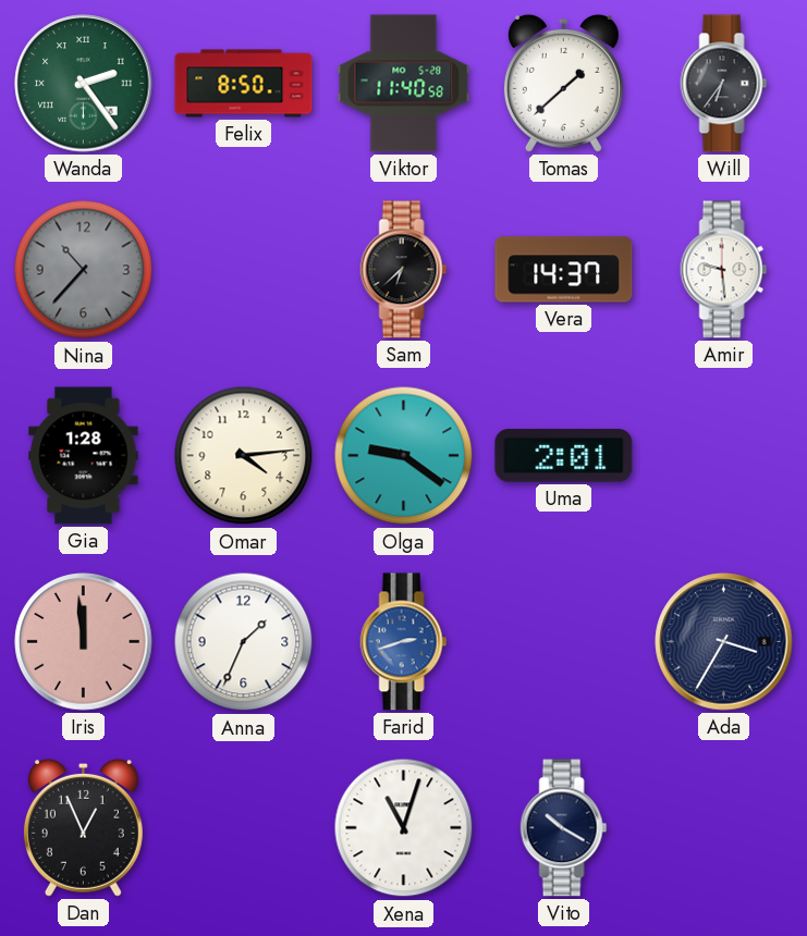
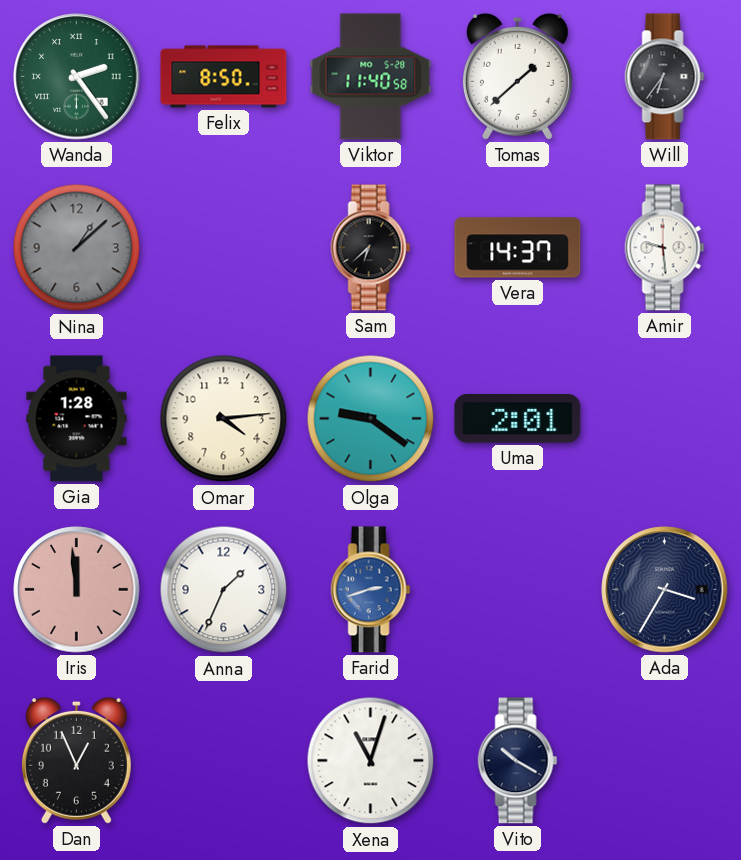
Nina: 10:37 -> 1:08 (77, 248)
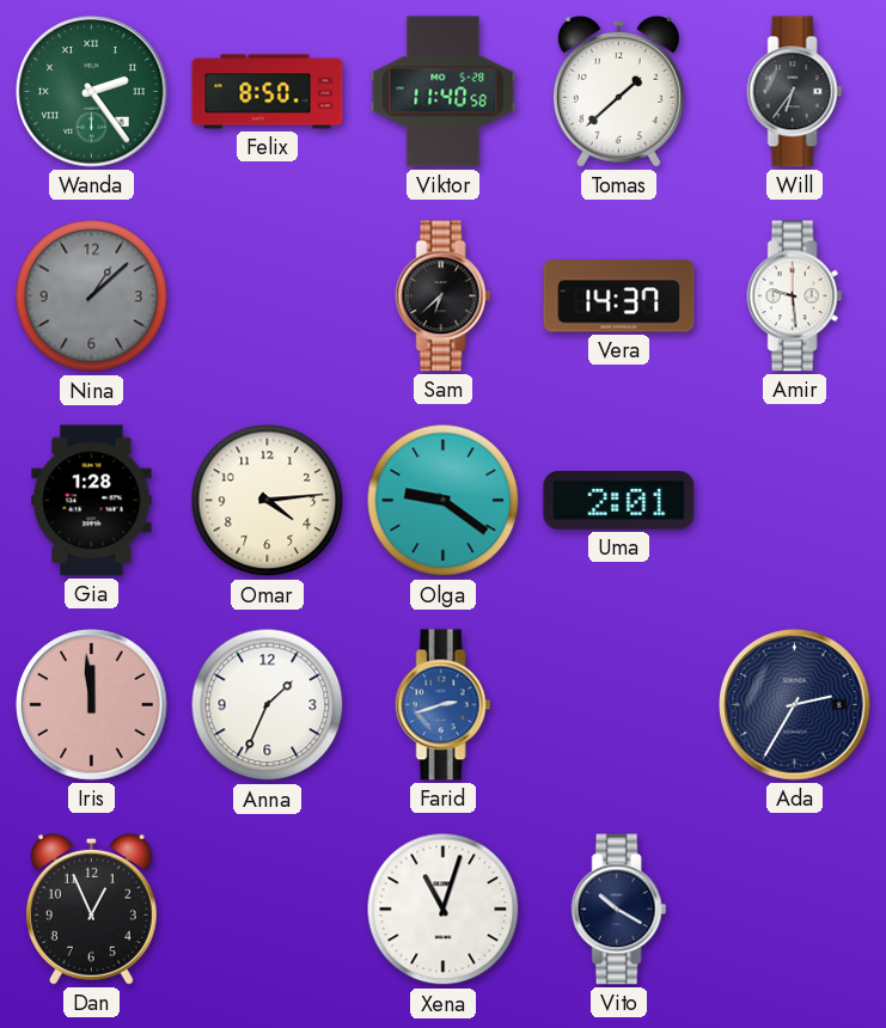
Ada: 3:35 -> 2:35 (795, 705)
